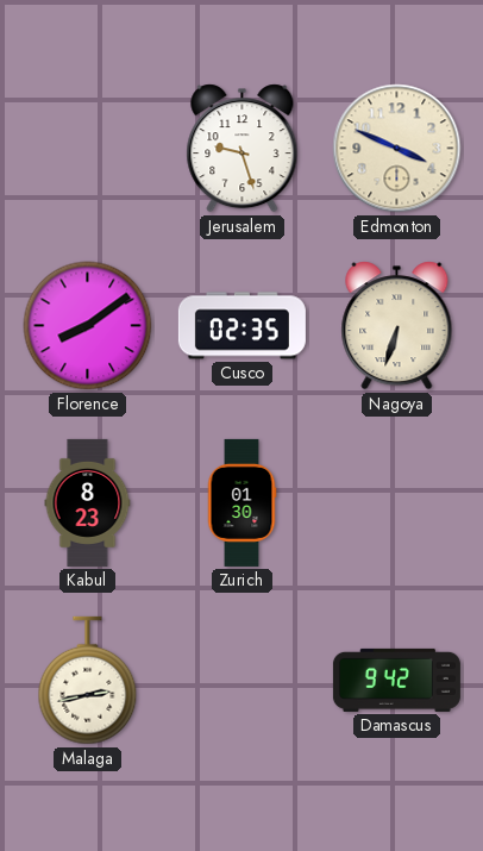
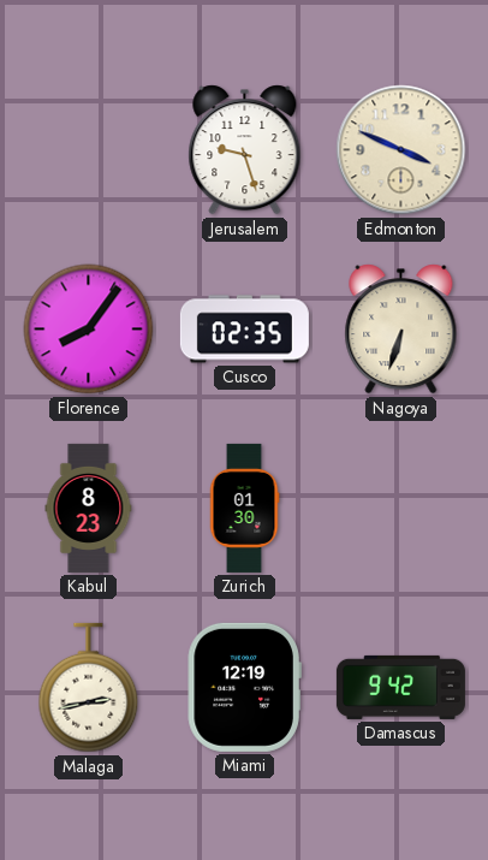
Florence: 8:09 -> 8:06 (89, 330)
Miami: none -> 12:19 (244, 687)
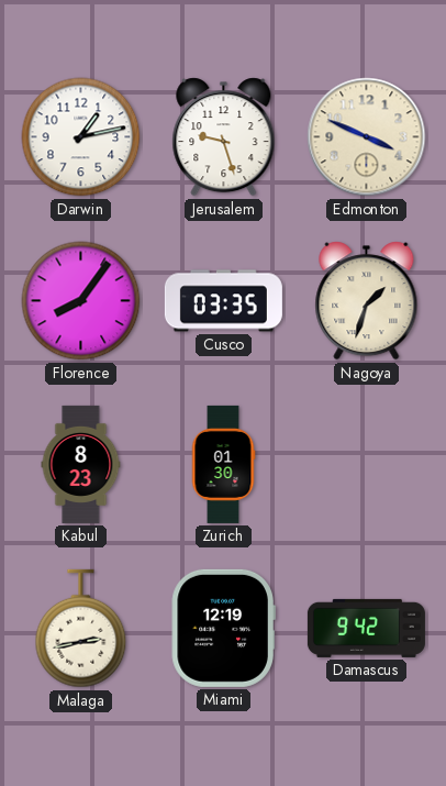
Darwin: none -> 1:13 (81, 137)
Cusco: 02:35 -> 03:35 (223, 301)
Nagoya: 6:33 -> 1:33 (367, 301)
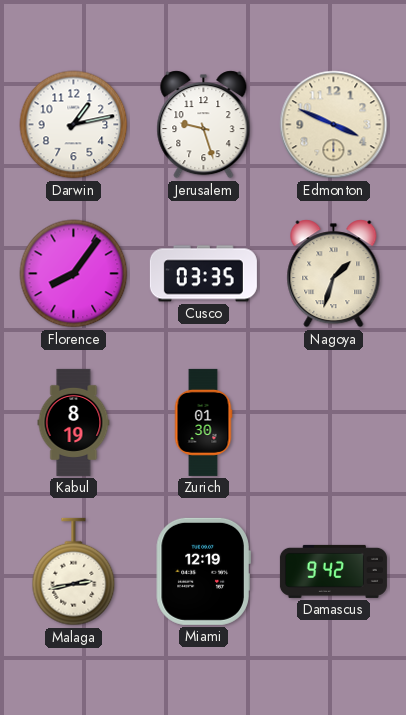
Kabul: 8:23 -> 8:19 (74, 422)
